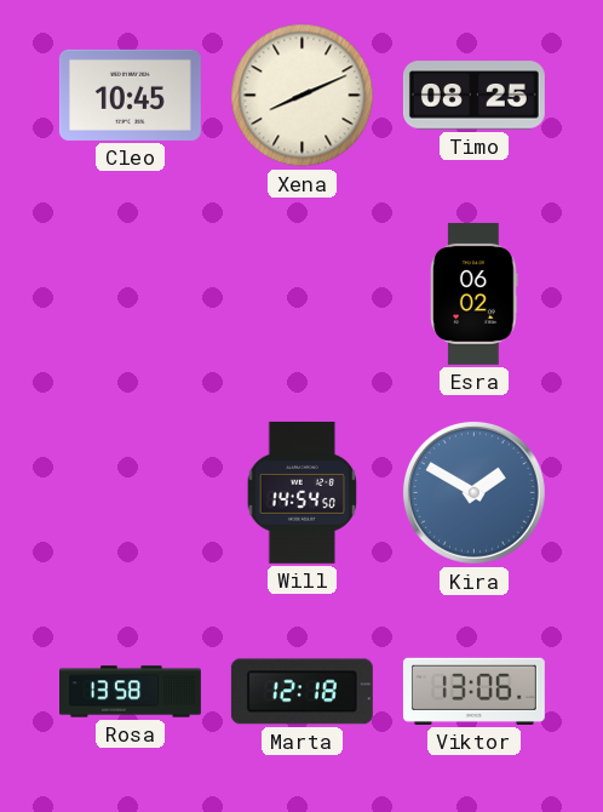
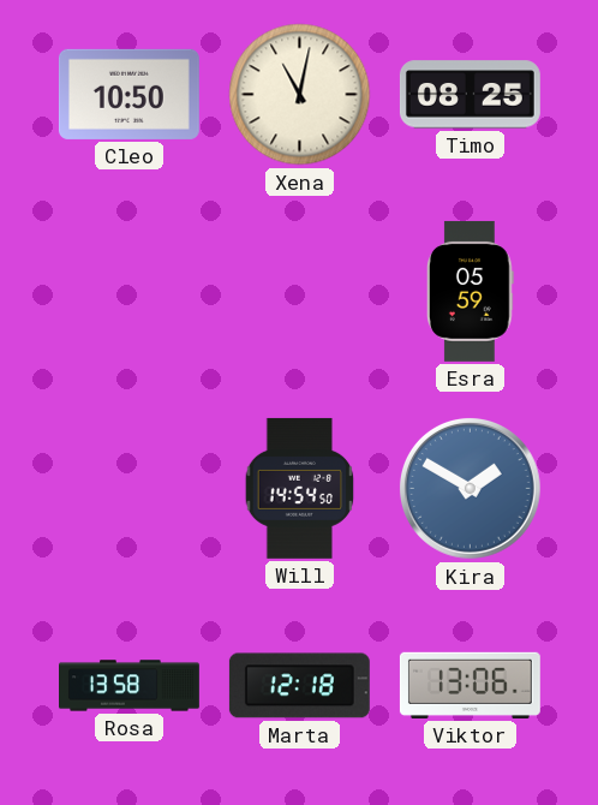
Cleo: 10:45 -> 10:50 (128, 94)
Xena: 8:11 -> 11:02 (300, 95)
Esra: 06:02 -> 05:59 (471, 291)
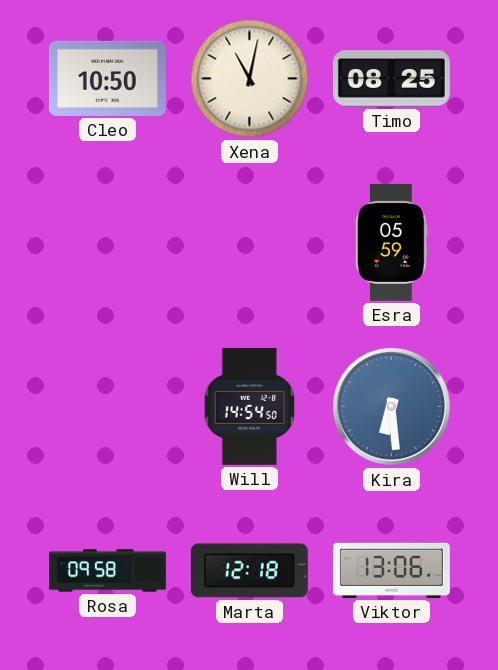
Kira: 1:50 -> 6:29 (391, 406)
Rosa: 13:58 -> 09:58 (108, 571)
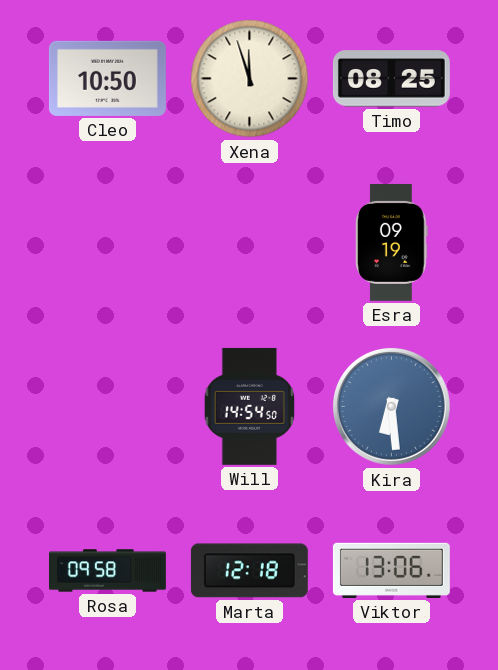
Xena: 11:02 -> 11:57 (250, 79)
Esra: 05:59 -> 09:19 (392, 242)
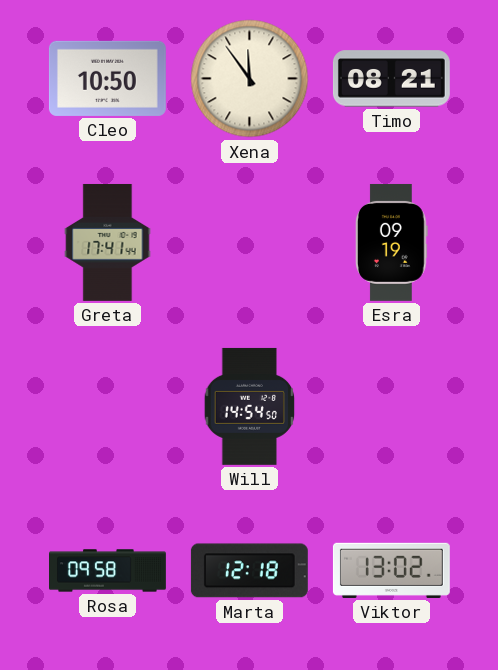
Xena: 11:57 -> 11:54 (250, 79)
Timo: 08:25 -> 08:21 (391, 79)
Greta: none -> 17:41 (108, 242)
Kira: 6:29 -> none (391, 406)
Viktor: 13:06 -> 13:02 (391, 570)
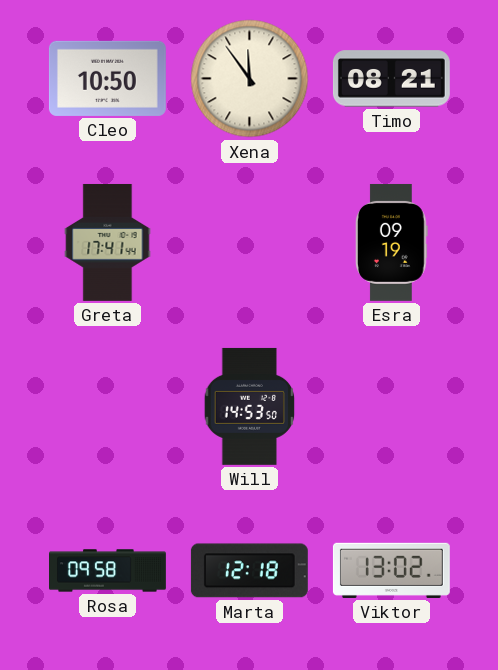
Will: 14:54 -> 14:53 (250, 406)
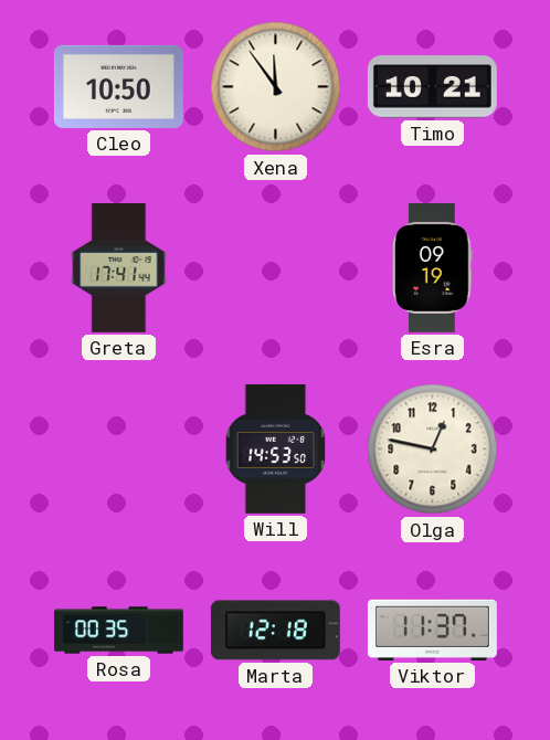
Timo: 08:21 -> 10:21 (432, 87)
Olga: none -> 12:47 (433, 450)
Rosa: 09:58 -> 00:35 (119, 631)
Viktor: 13:02 -> 11:37 (432, 630)
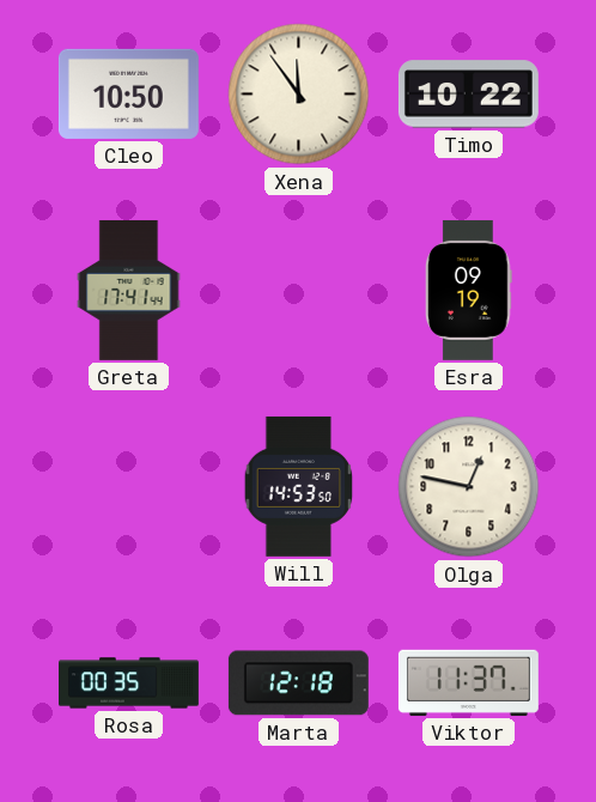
Timo: 10:21 -> 10:22 (468, 95)
